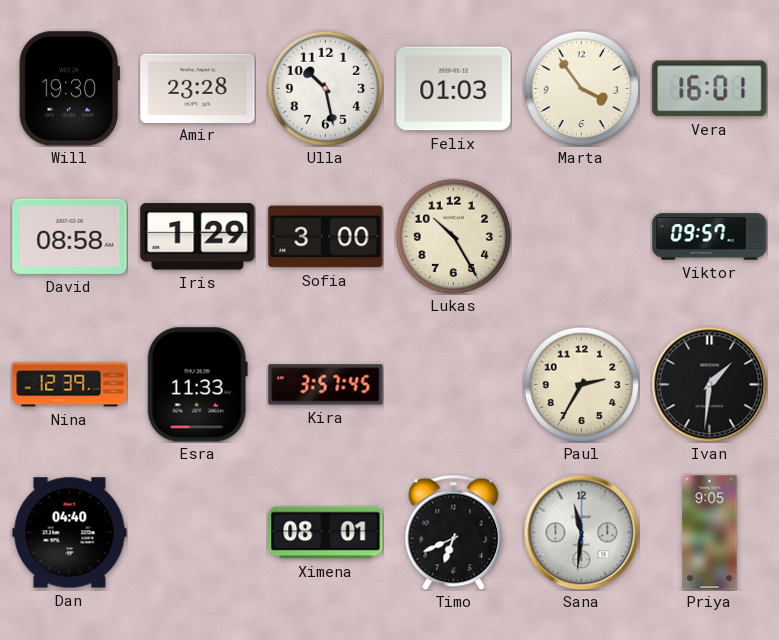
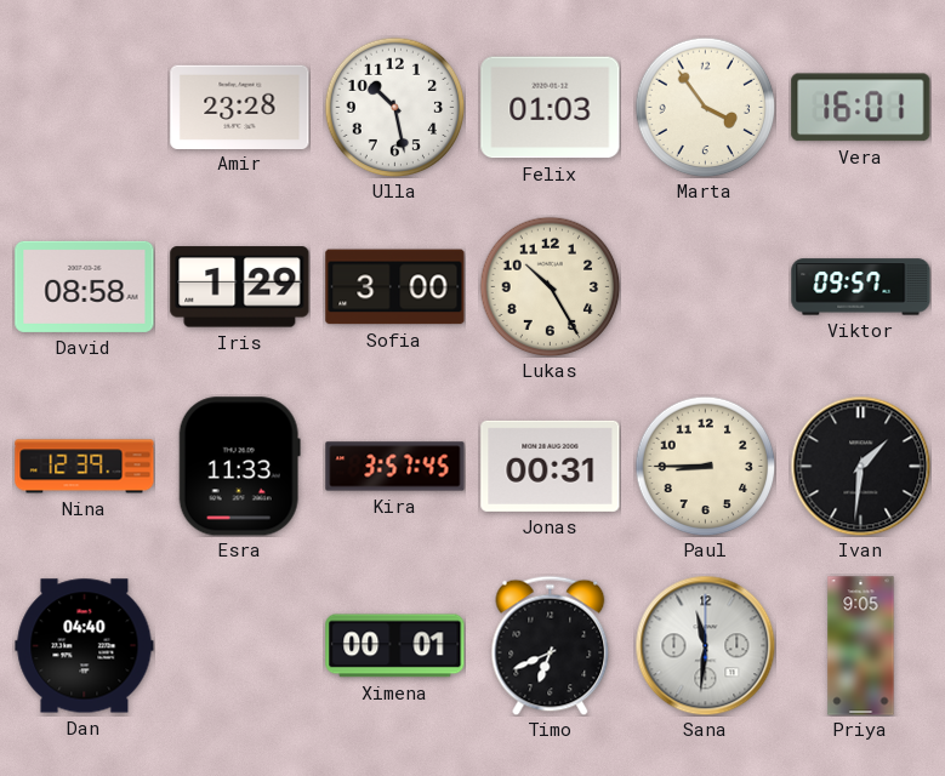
Will: 19:30 -> none (69, 89)
Jonas: none -> 00:31 (551, 466)
Paul: 2:35 -> 8:45 (705, 466)
Ximena: 08:01 -> 00:01 (395, 646)
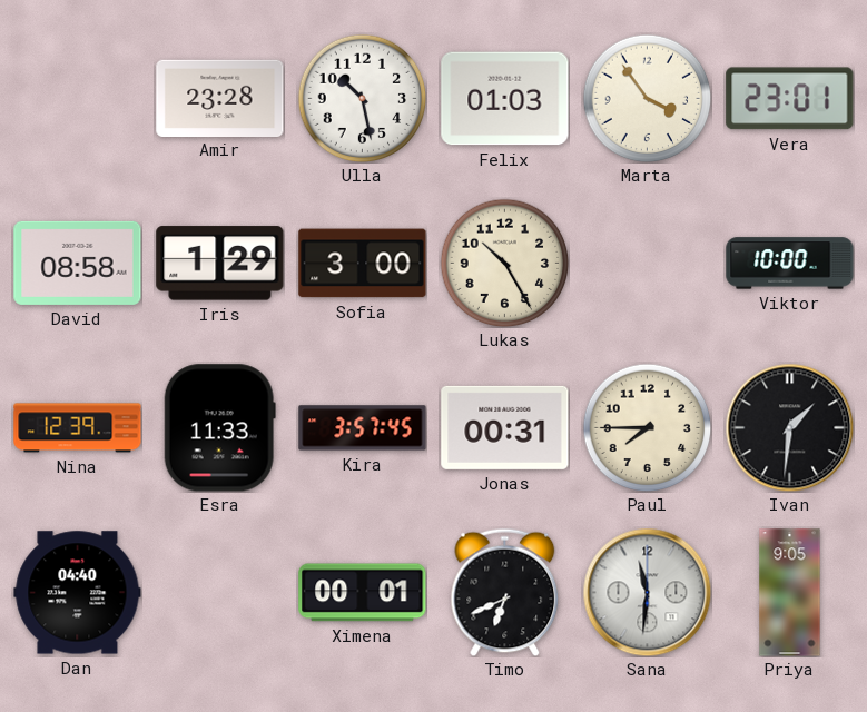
Vera: 16:01 -> 23:01 (790, 99)
Viktor: 09:57 -> 10:00 (790, 264)
Paul: 8:45 -> 7:45 (647, 427)
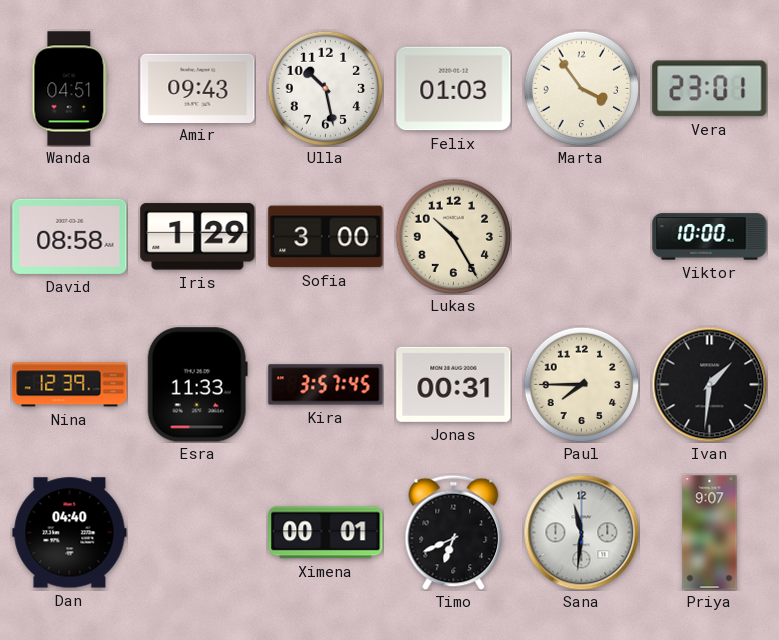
Wanda: none -> 04:51 (70, 89)
Amir: 23:28 -> 09:43 (198, 88)
Priya: 9:05 -> 9:07 (710, 533)
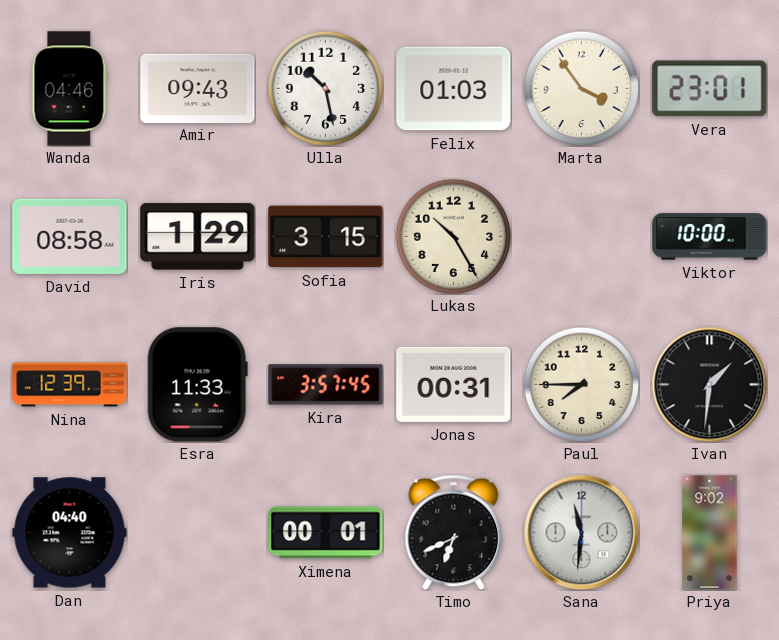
Wanda: 04:51 -> 04:46 (70, 89)
Sofia: 3:00 -> 3:15 (326, 237)
Priya: 9:07 -> 9:02 (710, 533)
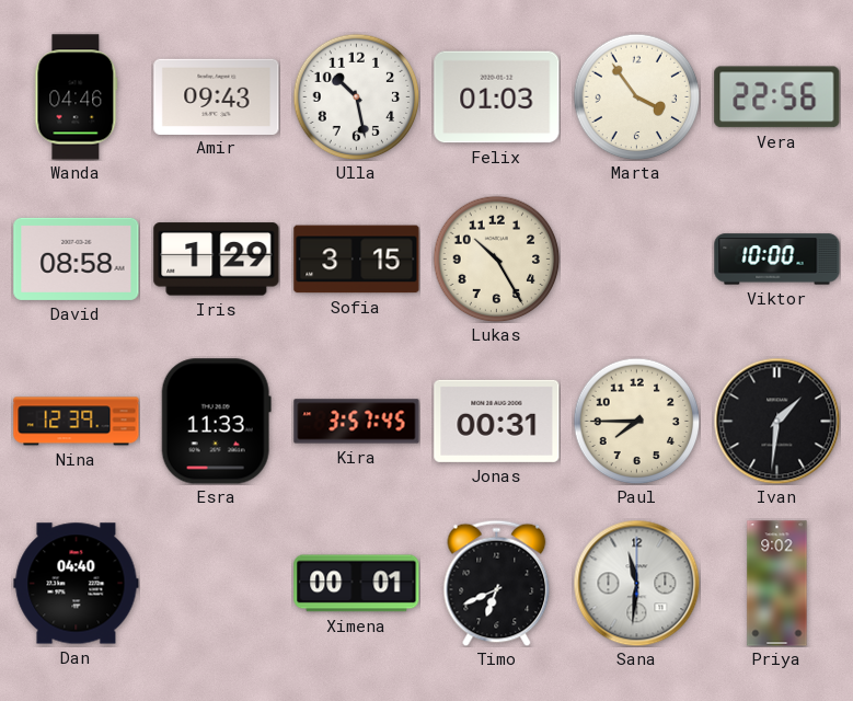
Vera: 23:01 -> 22:56 (777, 97)
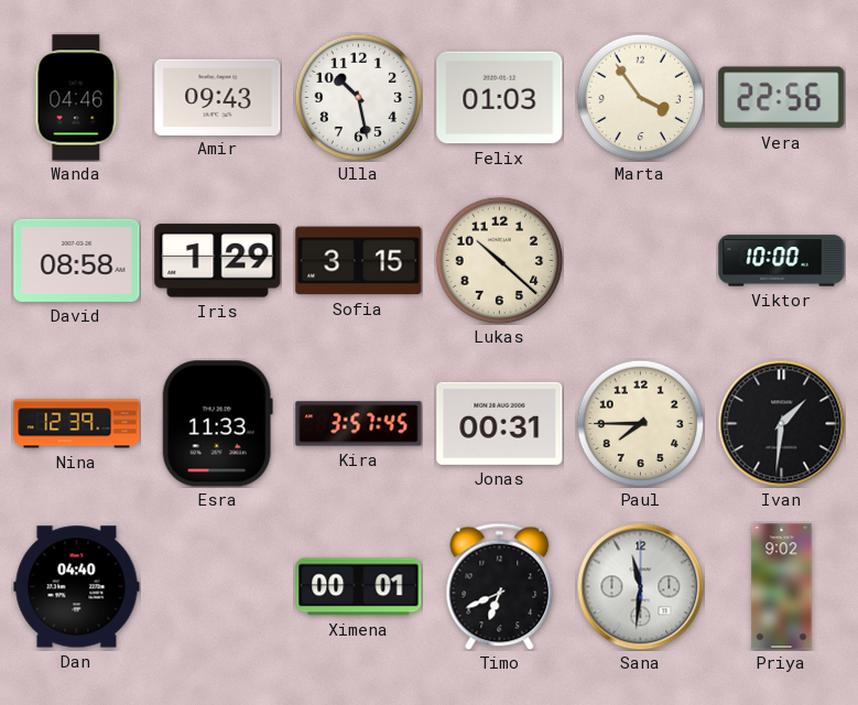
Lukas: 10:25 -> 10:22 (499, 260)
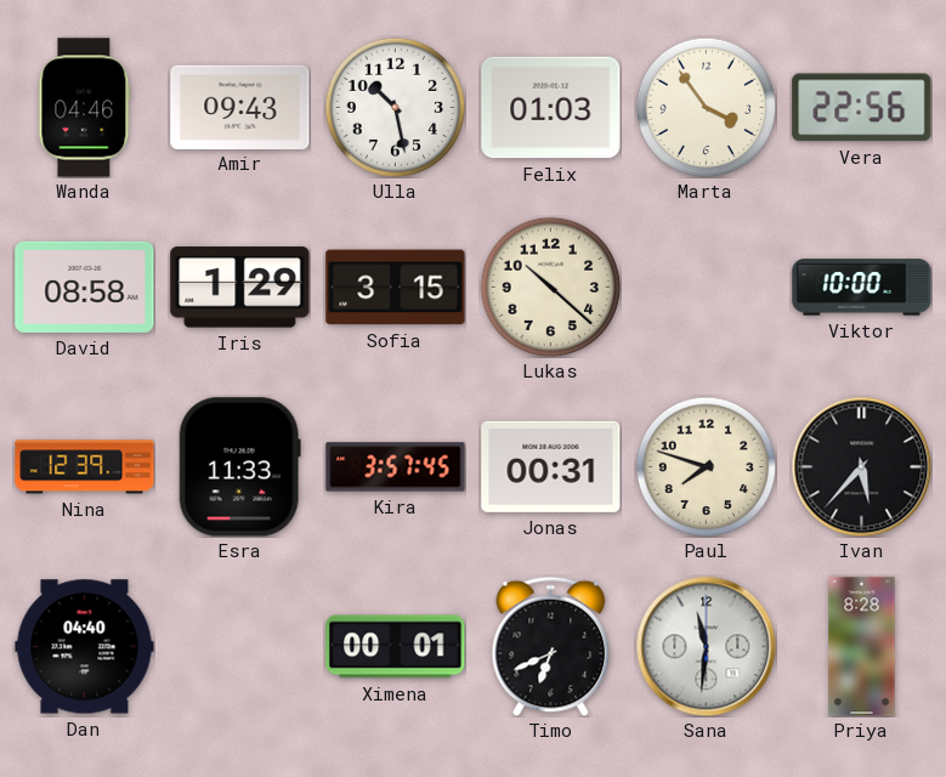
Paul: 7:45 -> 7:48 (706, 466)
Ivan: 1:31 -> 5:37 (861, 466)
Priya: 9:02 -> 8:28 (862, 647)
